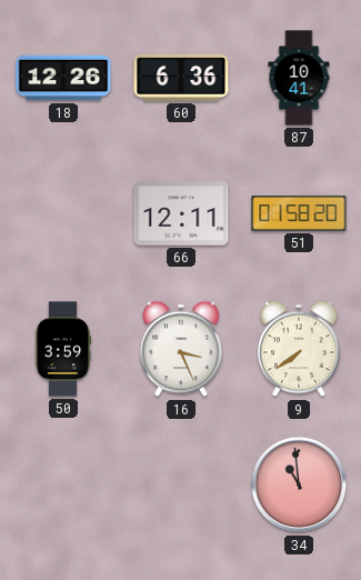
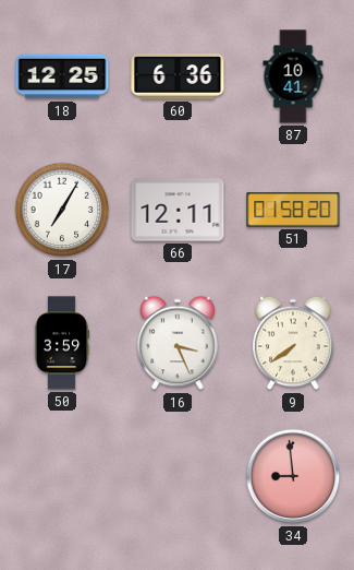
18: 12:26 -> 12:25 (62, 76)
17: none -> 7:05 (62, 210)
34: 10:59 -> 8:59 (293, 476)
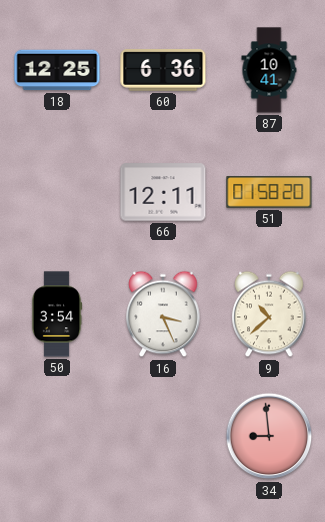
17: 7:05 -> none (62, 210)
50: 3:59 -> 3:54 (57, 314)
9: 7:39 -> 10:38 (269, 314)
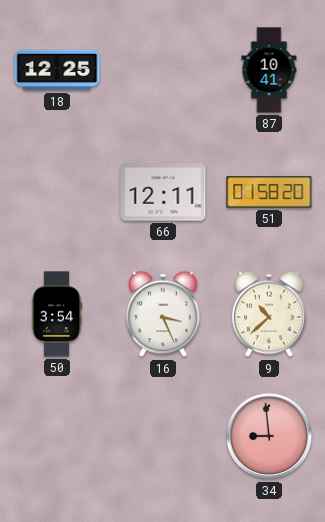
60: 6:36 -> none (163, 70)
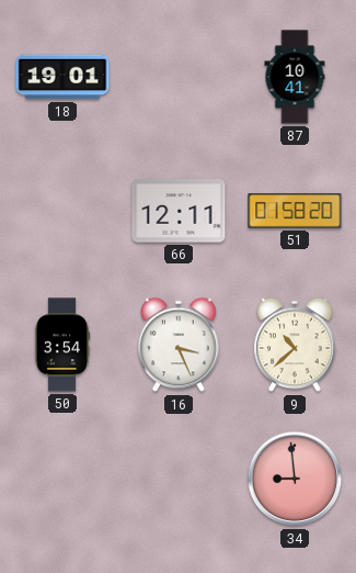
18: 12:25 -> 19:01 (62, 77)
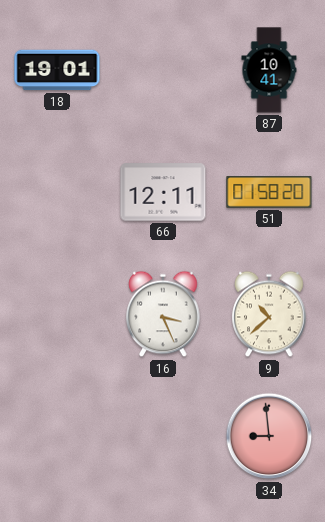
50: 3:54 -> none (62, 345)
